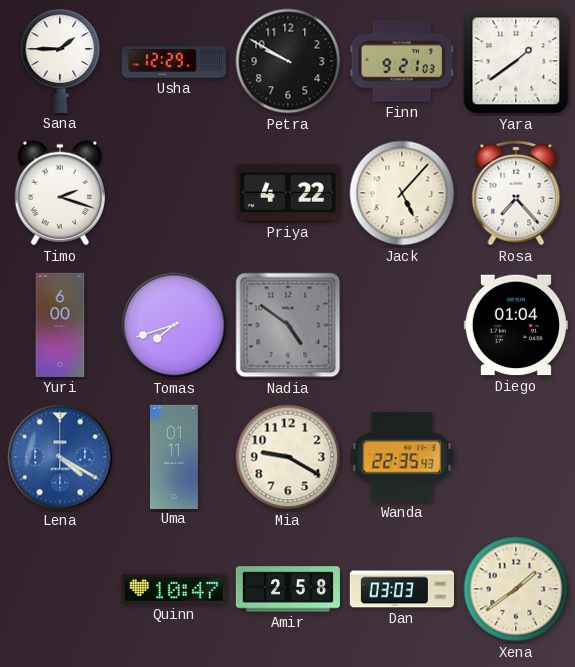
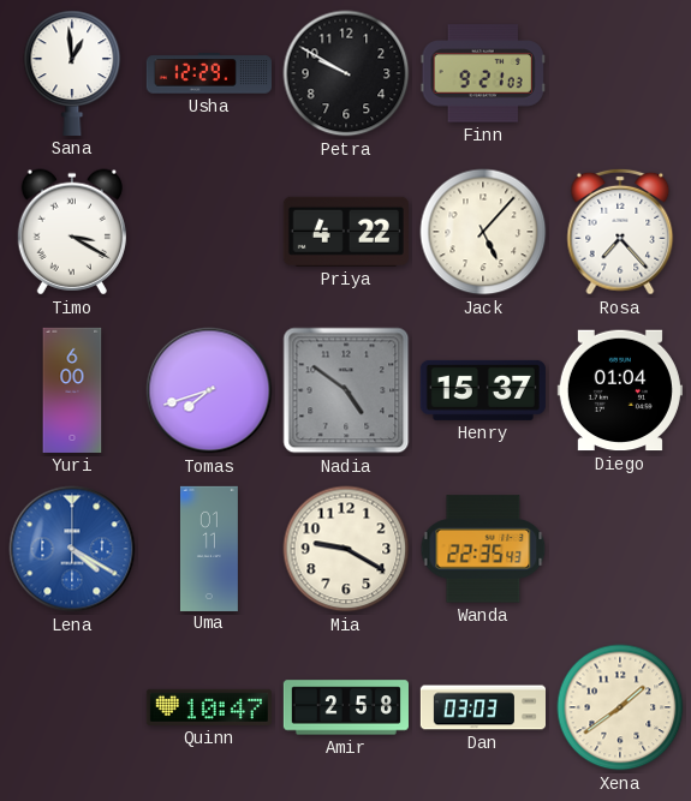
Sana: 1:45 -> 12:59 (72, 73)
Yara: 1:39 -> none (516, 61)
Timo: 2:18 -> 3:20 (71, 232)
Henry: none -> 15:37 (483, 390)
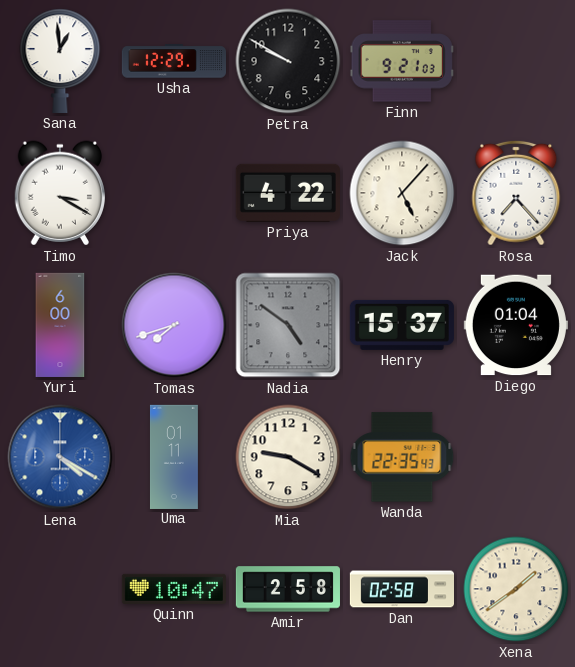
Dan: 03:03 -> 02:58 (401, 589)
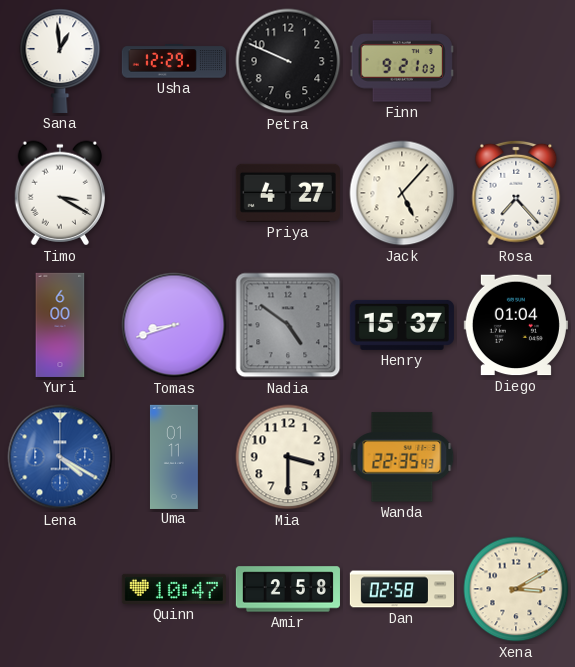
Petra: 9:50 -> 9:49 (288, 61)
Priya: 4:22 -> 4:27 (288, 193)
Tomas: 7:42 -> 8:42 (174, 325)
Mia: 9:20 -> 3:30 (288, 457)
Xena: 1:39 -> 3:10 (516, 589)
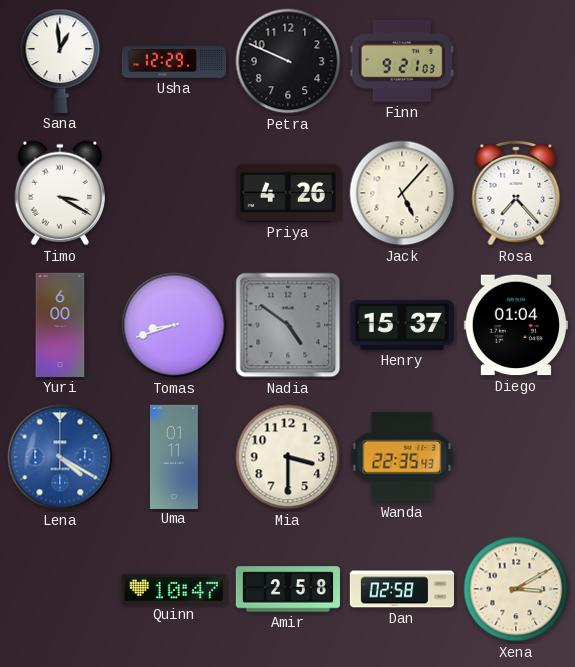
Priya: 4:27 -> 4:26 (288, 193)
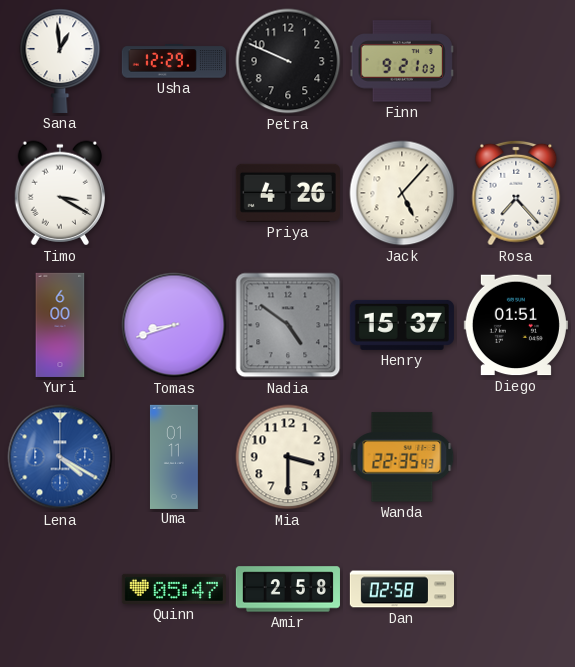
Diego: 01:04 -> 01:51 (516, 325)
Quinn: 10:47 -> 05:47 (174, 589)
Xena: 3:10 -> none (516, 589)
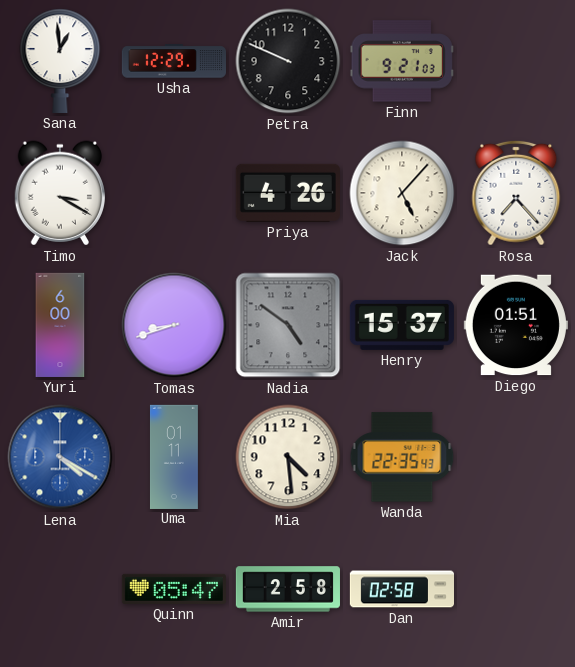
Mia: 3:30 -> 4:29 (288, 457)
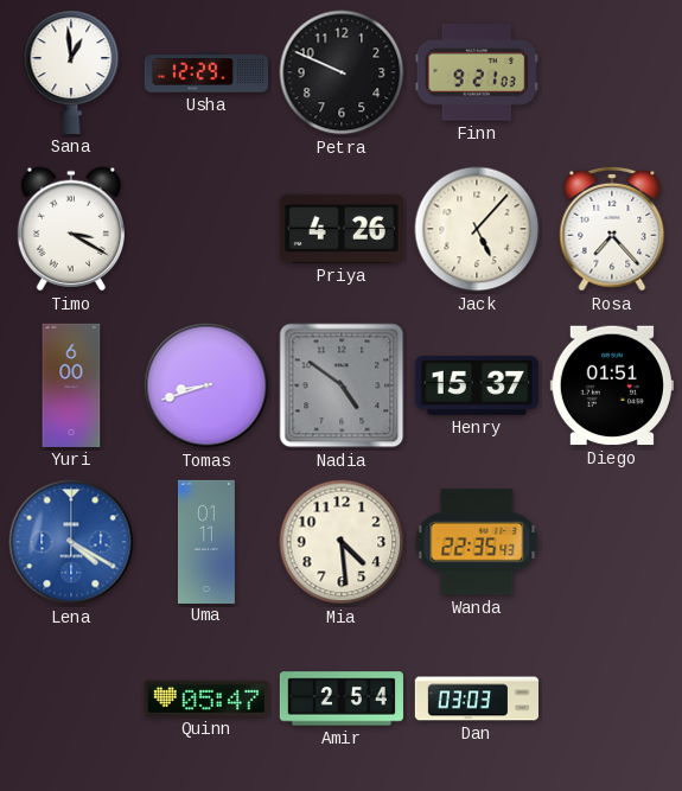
Amir: 2:58 -> 2:54 (342, 698)
Dan: 02:58 -> 03:03 (476, 698)
